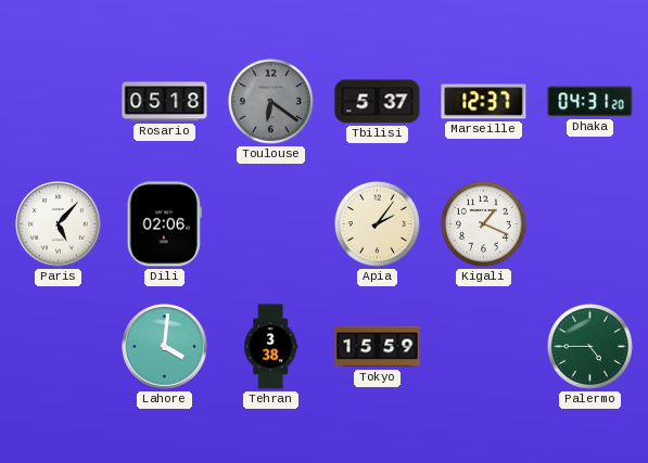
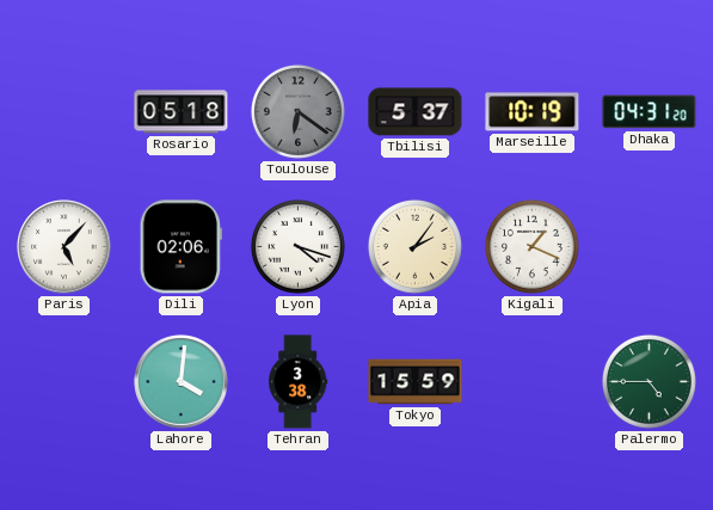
Marseille: 12:37 -> 10:19 (533, 112)
Lyon: none -> 4:18 (297, 246)
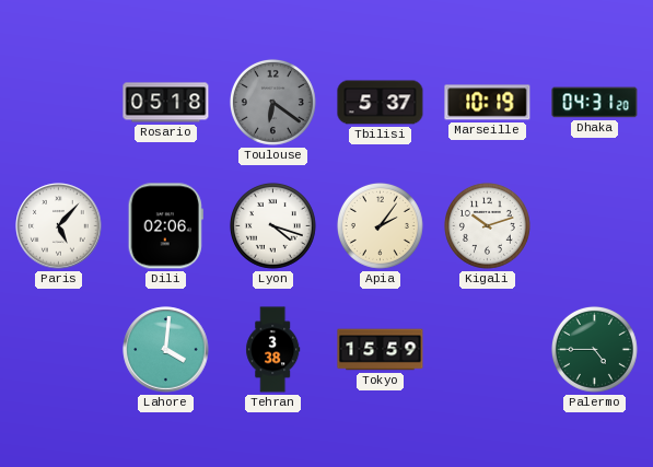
Kigali: 1:19 -> 10:12 (487, 225)
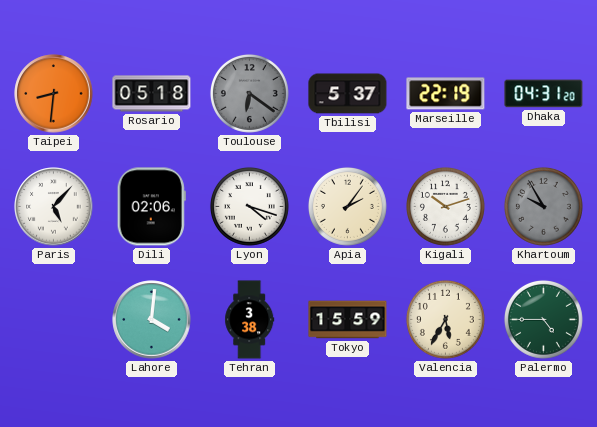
Taipei: none -> 8:31 (54, 94)
Marseille: 10:19 -> 22:19 (446, 94)
Khartoum: none -> 9:55 (543, 206)
Valencia: none -> 5:35 (445, 319)
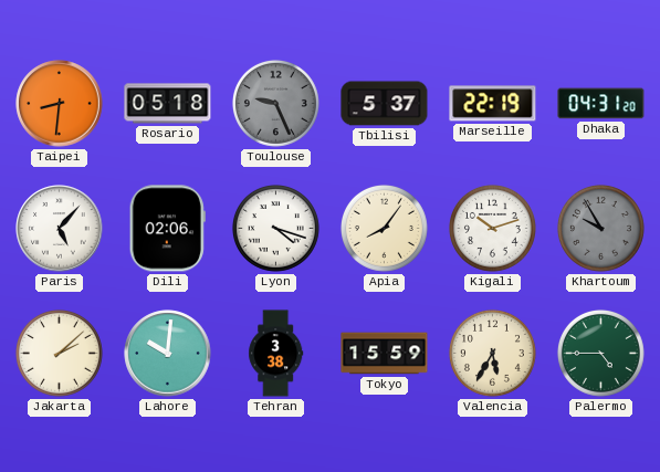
Toulouse: 6:21 -> 9:26 (275, 103)
Apia: 2:06 -> 8:06 (384, 228)
Jakarta: none -> 2:08 (59, 353)
Lahore: 4:01 -> 10:01 (168, 354)
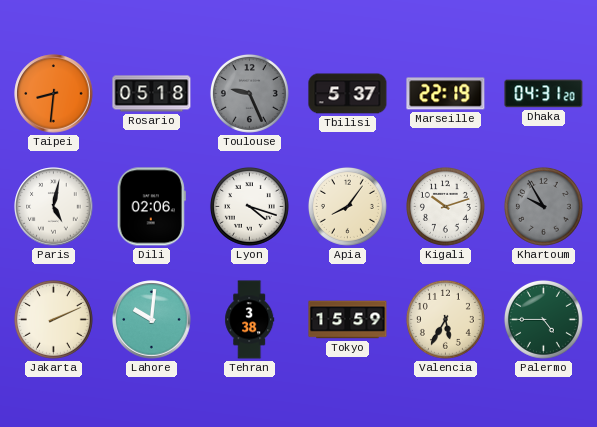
Paris: 5:07 -> 5:02 (54, 207)
Jakarta: 2:08 -> 2:11 (53, 319)
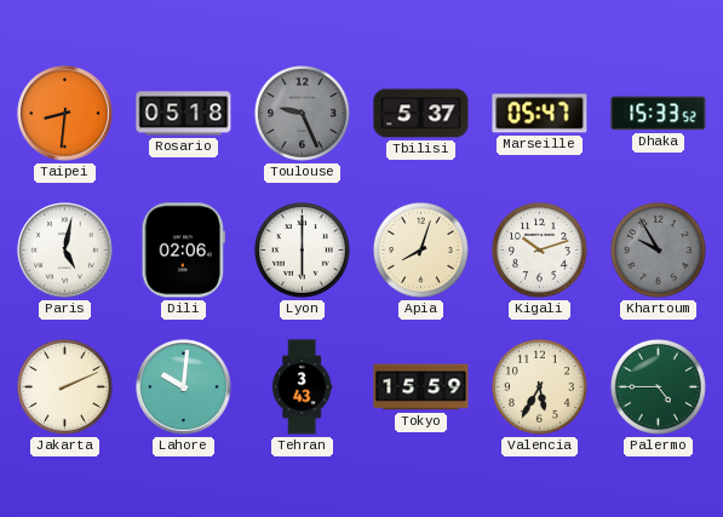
Marseille: 22:19 -> 05:47 (540, 114)
Dhaka: 04:31 -> 15:33 (659, 114)
Lyon: 4:18 -> 6:00 (302, 249)
Apia: 8:06 -> 8:03 (420, 249)
Tehran: 3:38 -> 3:43 (303, 387)
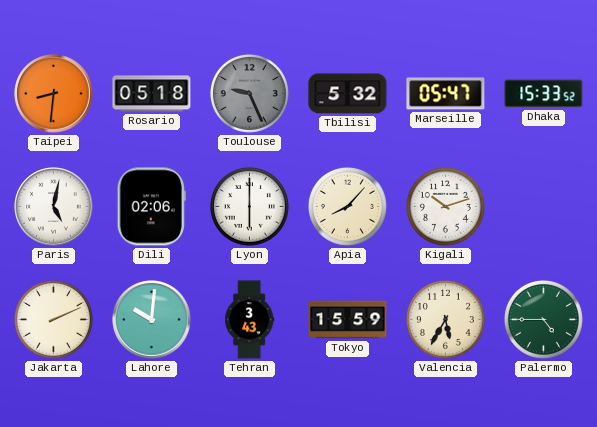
Tbilisi: 5:37 -> 5:32 (348, 94)
Apia: 8:03 -> 8:07 (347, 206)
Khartoum: 9:55 -> none (658, 249)
